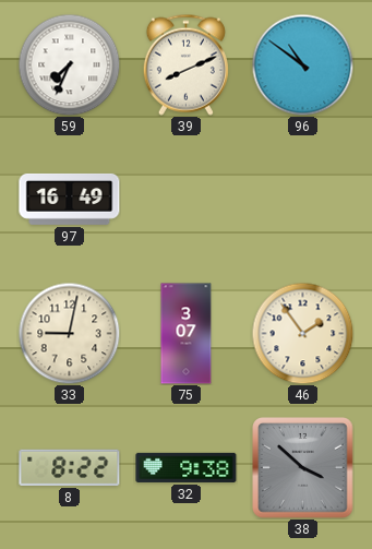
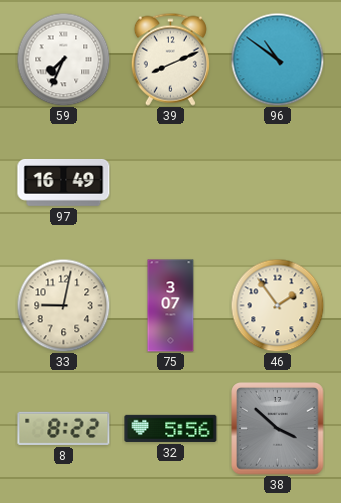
32: 9:38 -> 5:56 (171, 428)
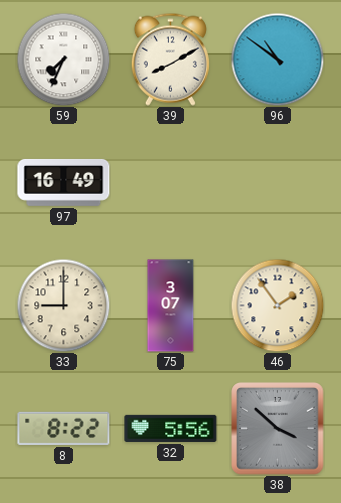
39: 8:11 -> 8:10 (170, 59)
33: 9:02 -> 9:00 (63, 305)
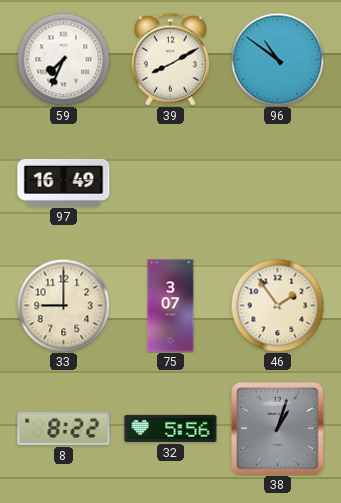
38: 3:52 -> 1:03 (278, 429)
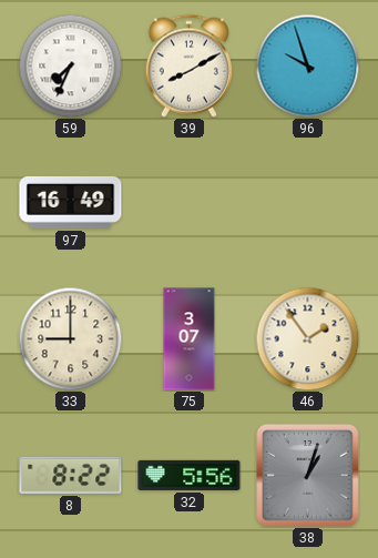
96: 10:51 -> 9:57 (307, 65)
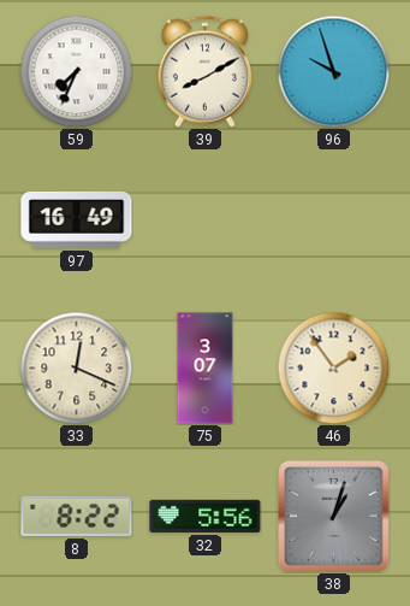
33: 9:00 -> 12:19 (76, 367)
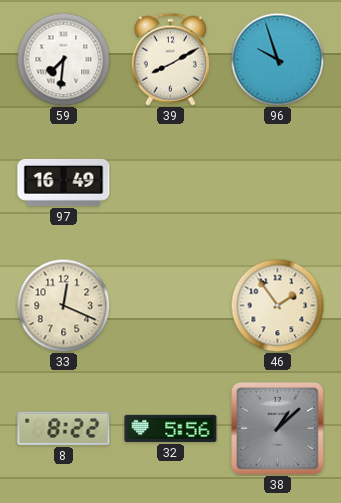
59: 7:34 -> 7:31 (63, 59)
75: 3:07 -> none (206, 369)
38: 1:03 -> 1:08 (278, 429)
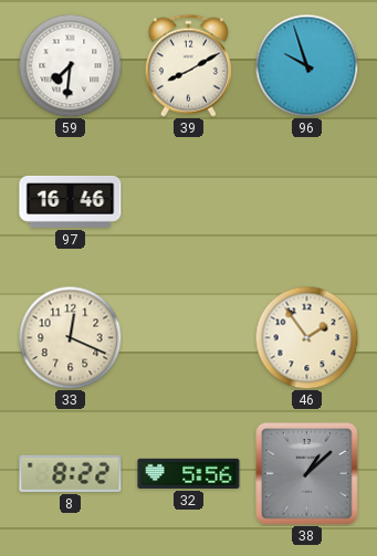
97: 16:49 -> 16:46 (71, 201)
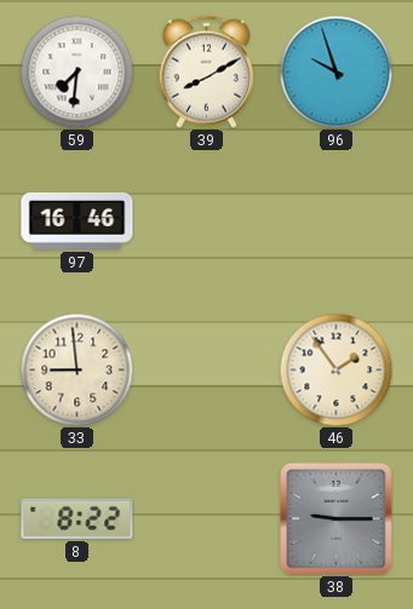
33: 12:19 -> 8:59 (76, 369)
32: 5:56 -> none (189, 473)
38: 1:08 -> 9:15 (337, 519)
